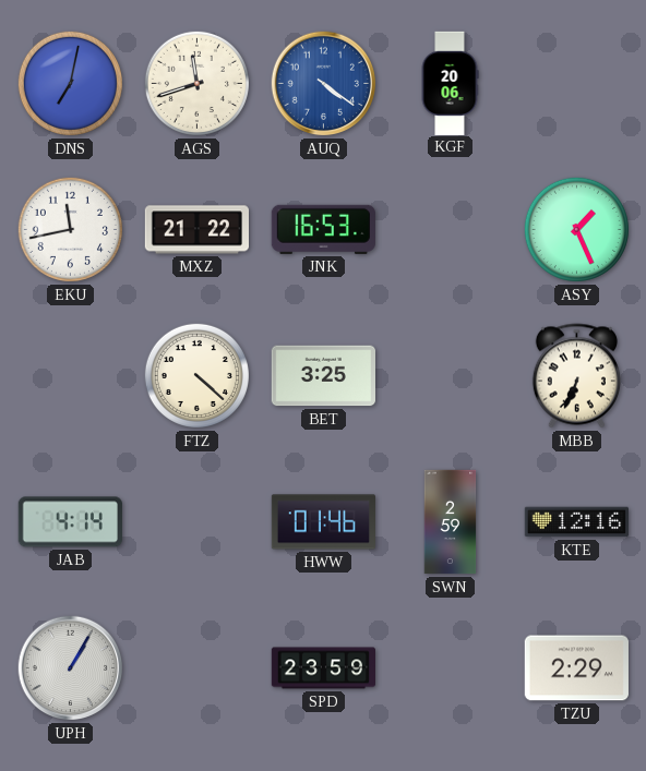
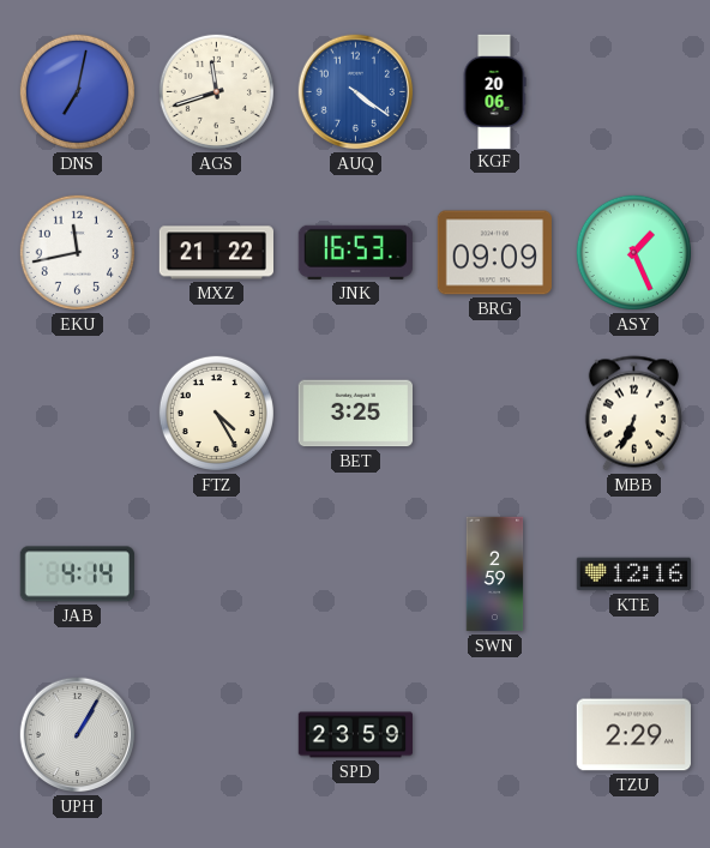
BRG: none -> 09:09 (494, 253)
FTZ: 4:22 -> 4:25 (216, 413)
HWW: 01:46 -> none (323, 522)
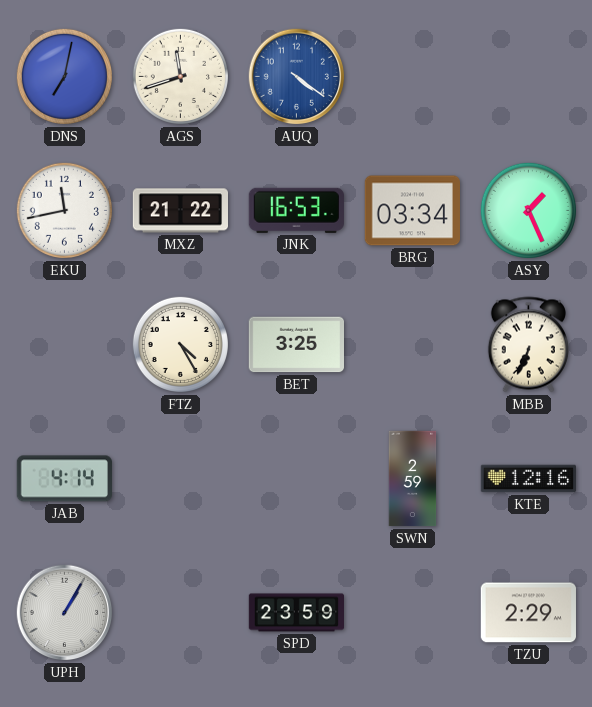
KGF: 20:06 -> none (494, 91)
BRG: 09:09 -> 03:34 (412, 211)
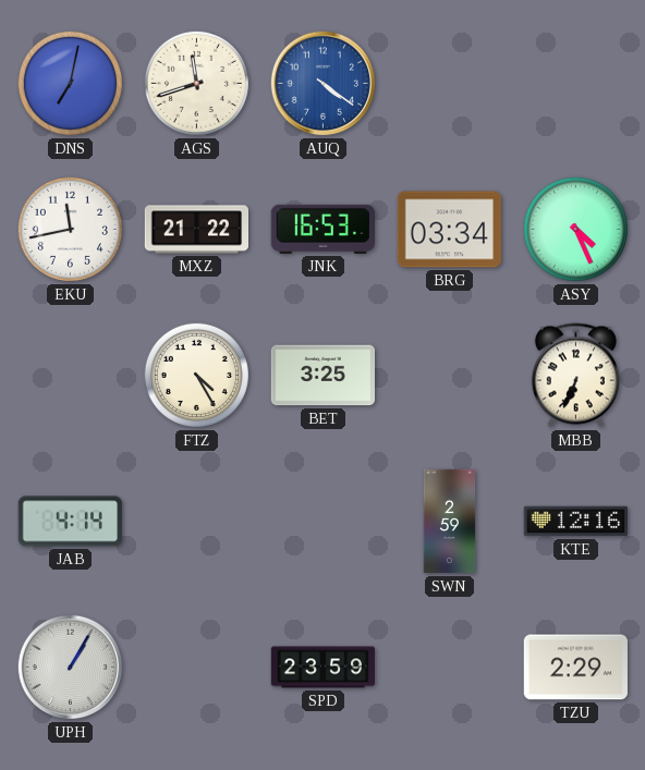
ASY: 1:26 -> 4:26 (575, 229)
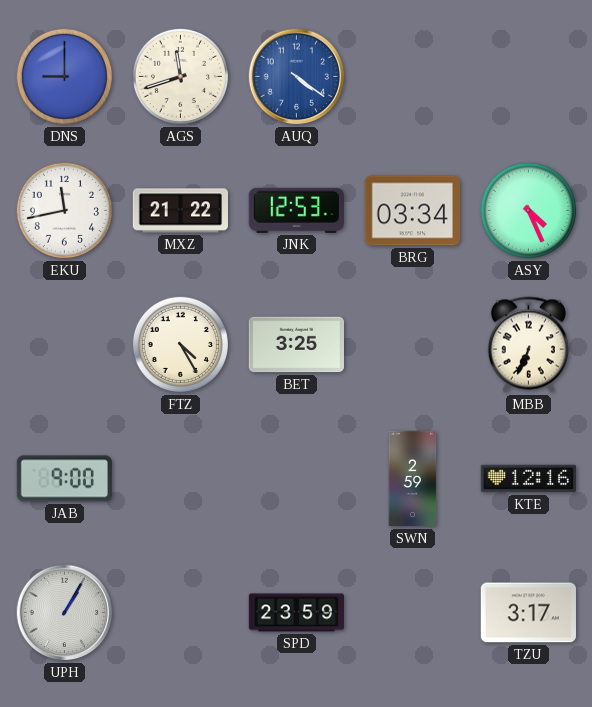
DNS: 7:02 -> 9:00 (64, 76)
JNK: 16:53 -> 12:53 (296, 210)
JAB: 4:14 -> 9:00 (64, 479)
TZU: 2:29 -> 3:17 (528, 613)
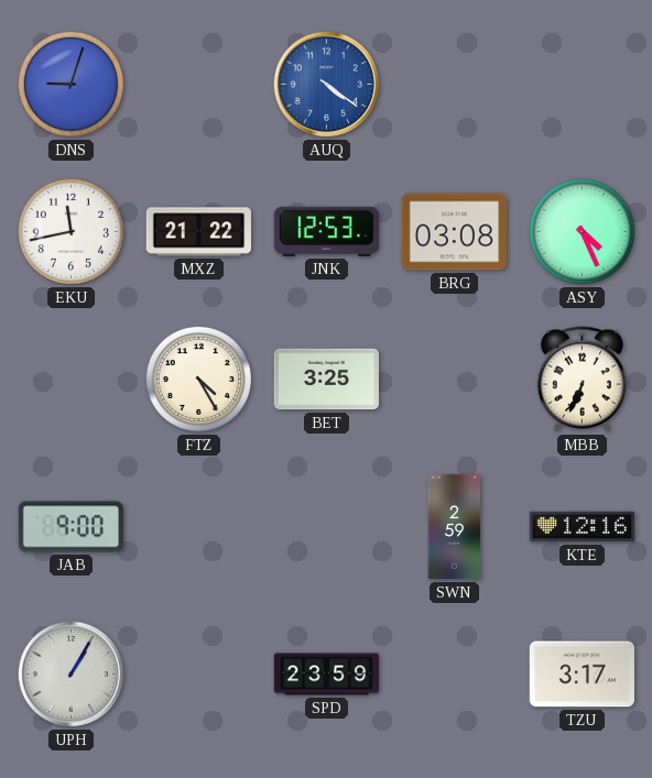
DNS: 9:00 -> 9:03 (70, 84)
AGS: 11:42 -> none (180, 76)
BRG: 03:34 -> 03:08 (454, 232)
